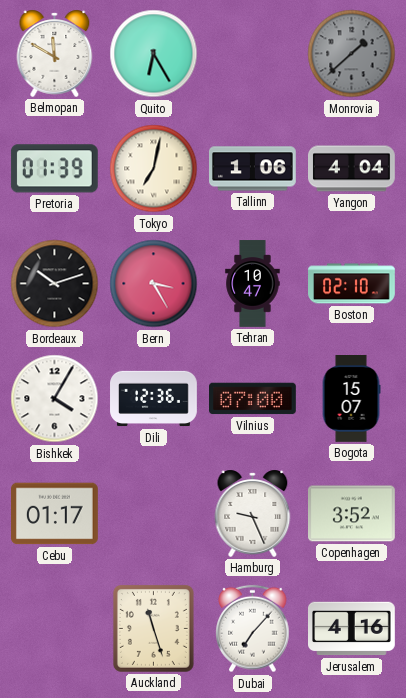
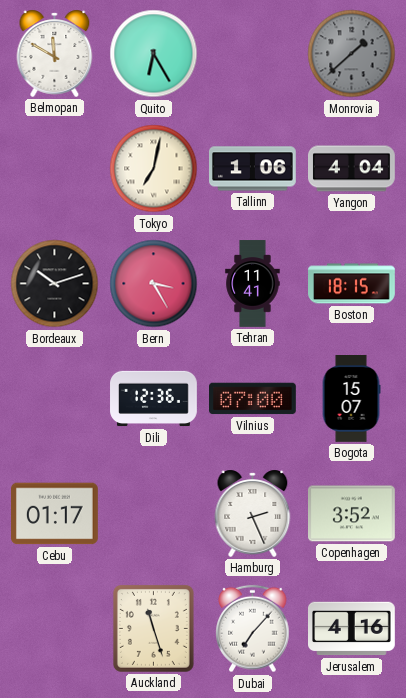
Pretoria: 01:39 -> none (54, 169)
Tehran: 10:47 -> 11:41 (253, 284)
Boston: 02:10 -> 18:15 (352, 284)
Bishkek: 4:05 -> none (55, 399)
Hamburg: 9:26 -> 2:26 (253, 513)
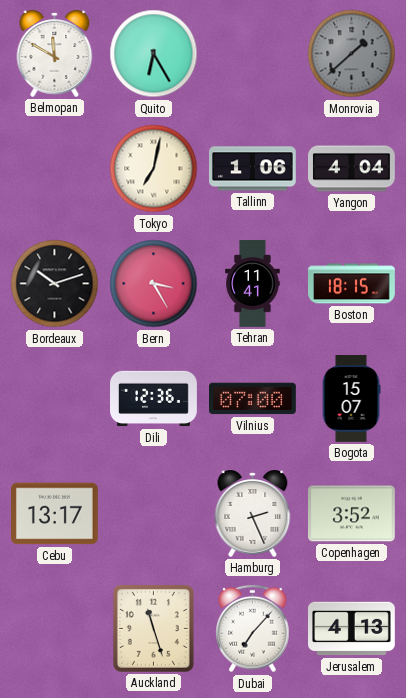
Cebu: 01:17 -> 13:17 (55, 514)
Jerusalem: 4:16 -> 4:13 (352, 629)
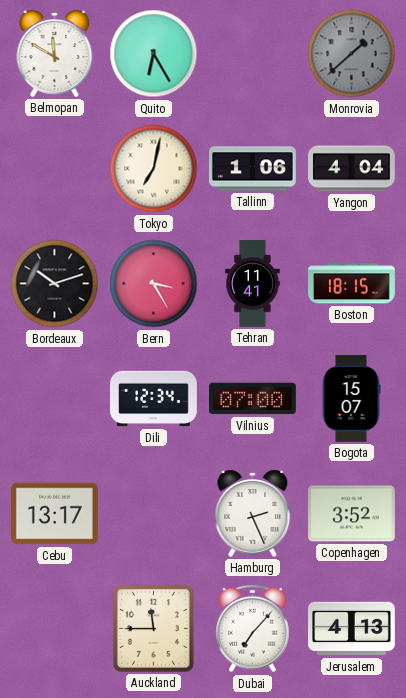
Dili: 12:36 -> 12:34 (154, 399)
Auckland: 11:27 -> 11:45 (153, 628)
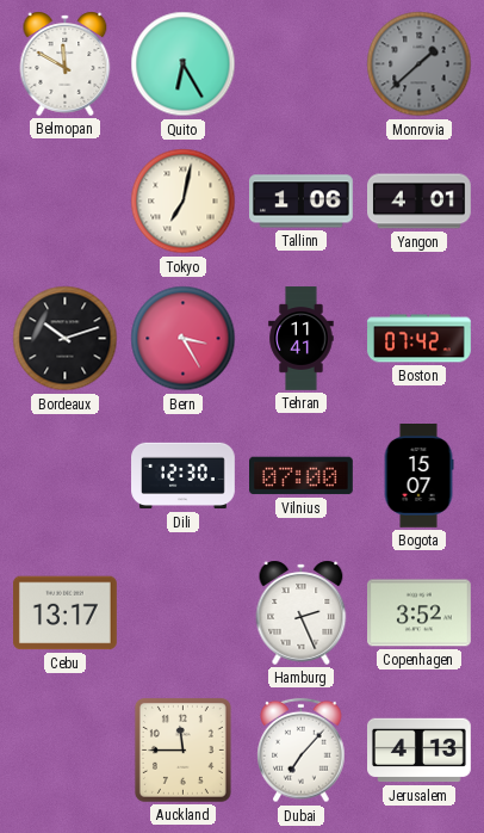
Yangon: 4:04 -> 4:01 (420, 202)
Boston: 18:15 -> 07:42 (420, 339)
Dili: 12:34 -> 12:30 (184, 476)
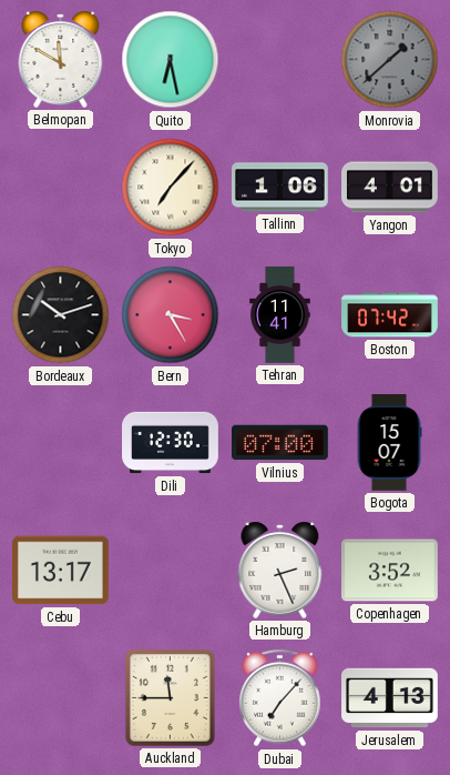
Quito: 6:25 -> 6:28 (171, 60)
Tokyo: 7:02 -> 7:07 (171, 188)
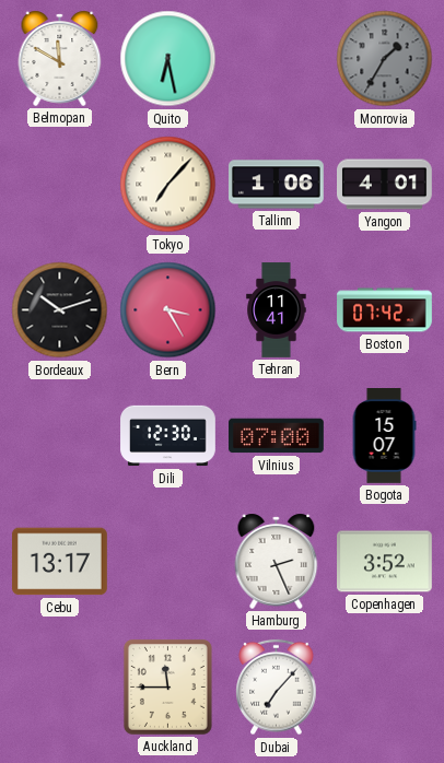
Monrovia: 1:38 -> 1:35 (385, 59)
Jerusalem: 4:13 -> none (390, 698)
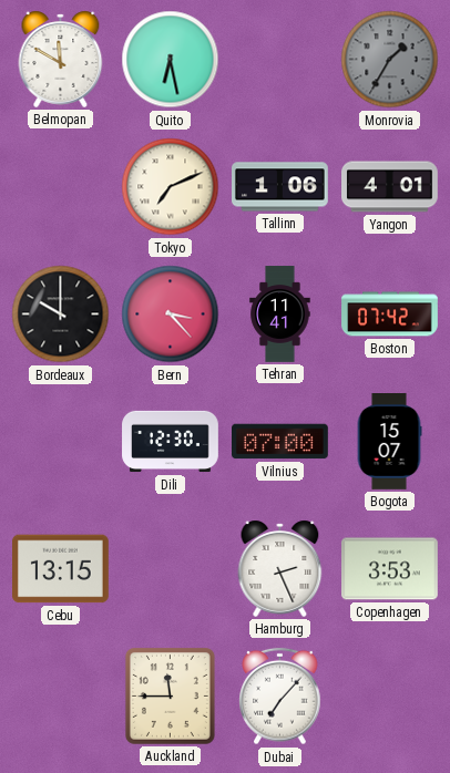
Tokyo: 7:07 -> 7:11 (171, 187)
Bordeaux: 10:12 -> 10:00 (61, 315)
Bern: 3:25 -> 3:23 (171, 315)
Cebu: 13:17 -> 13:15 (61, 569)
Copenhagen: 3:52 -> 3:53 (390, 569)
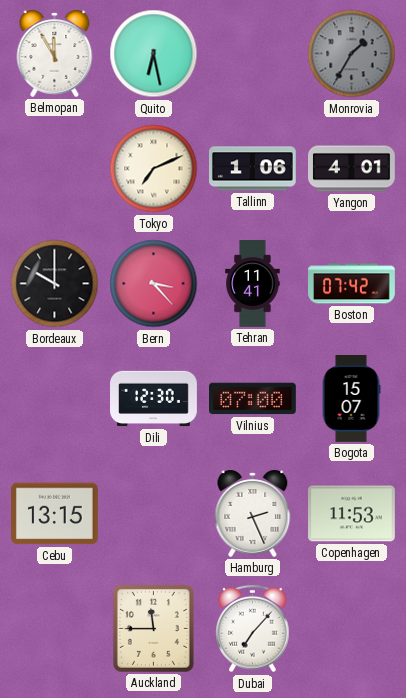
Belmopan: 11:50 -> 11:55 (55, 53)
Copenhagen: 3:53 -> 11:53 (352, 514)
